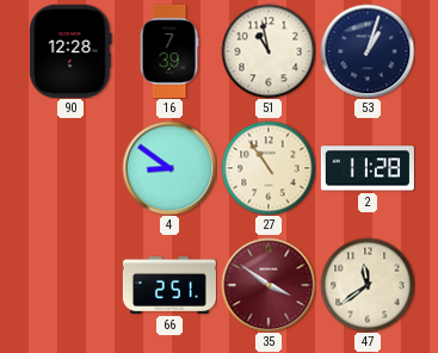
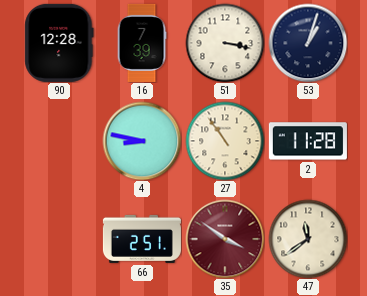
51: 10:58 -> 3:17 (225, 43)
4: 8:51 -> 8:47 (142, 141)
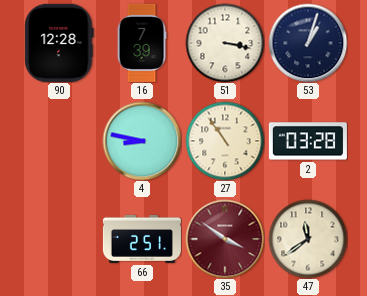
2: 11:28 -> 03:28 (308, 141)
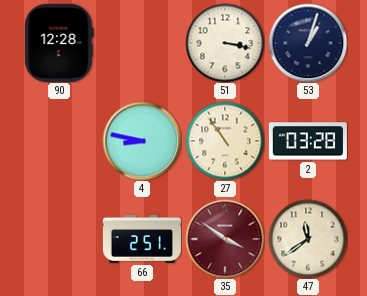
16: 7:39 -> none (142, 43)
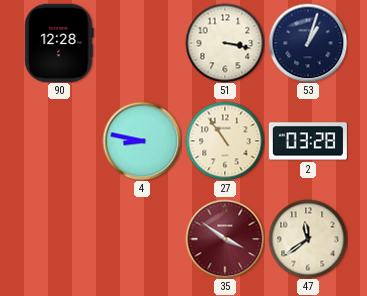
66: 2:51 -> none (142, 239)
